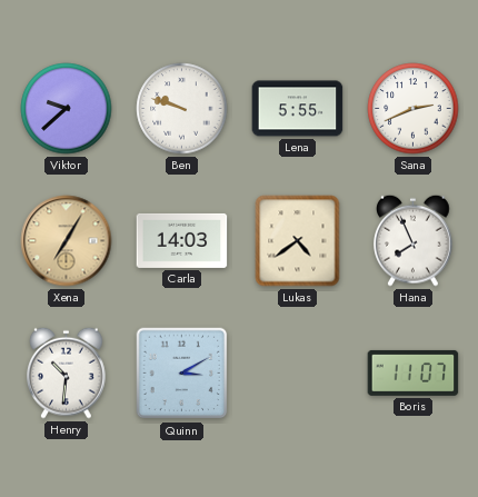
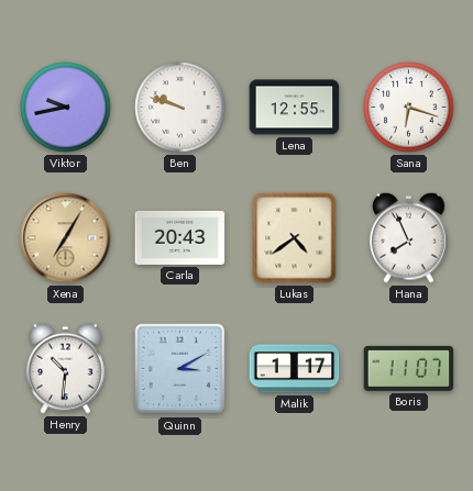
Viktor: 9:38 -> 9:43 (66, 108)
Lena: 5:55 -> 12:55 (295, 108)
Sana: 2:41 -> 6:18 (409, 108)
Carla: 14:03 -> 20:43 (180, 237)
Malik: none -> 1:17 (295, 369)
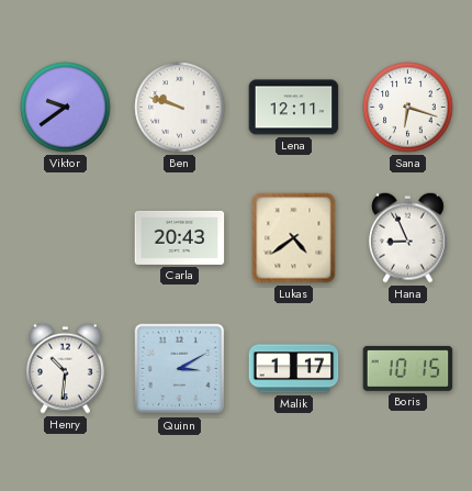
Viktor: 9:43 -> 9:39 (66, 108)
Lena: 12:55 -> 12:11 (294, 108)
Xena: 7:05 -> none (66, 238)
Hana: 7:56 -> 8:56 (408, 237)
Boris: 11:07 -> 10:15 (408, 368)
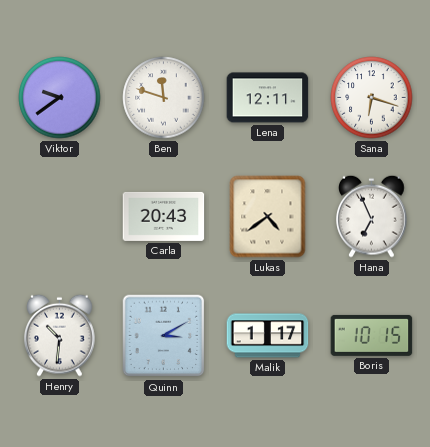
Ben: 9:48 -> 11:48 (164, 98)
Hana: 8:56 -> 6:56 (372, 216)
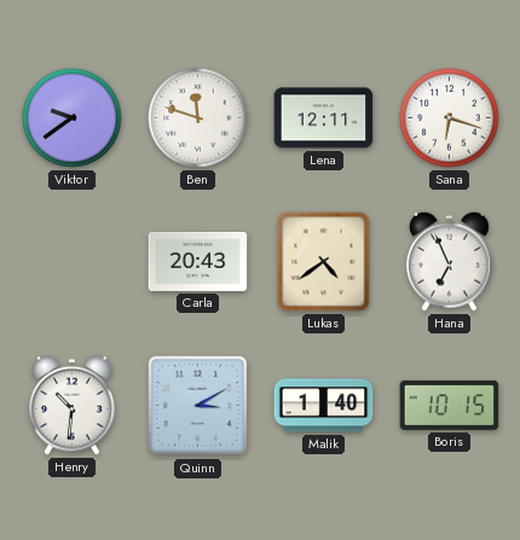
Malik: 1:17 -> 1:40 (324, 406)
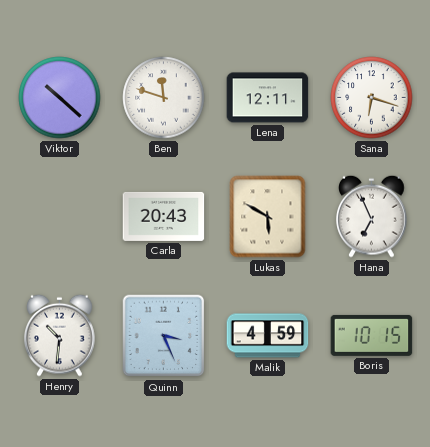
Viktor: 9:39 -> 10:22 (60, 98)
Lukas: 4:39 -> 5:50 (268, 217)
Quinn: 3:10 -> 3:26 (164, 336)
Malik: 1:40 -> 4:59 (268, 336)
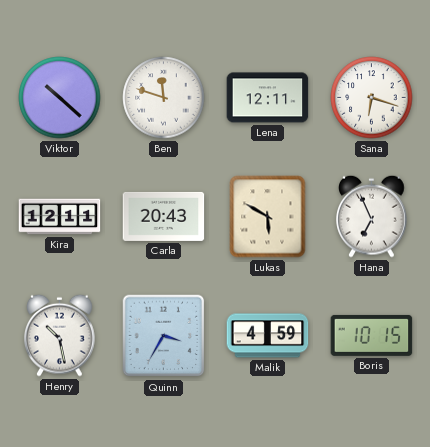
Kira: none -> 12:11 (60, 217)
Henry: 10:31 -> 10:28 (60, 335)
Quinn: 3:26 -> 3:35 (164, 336)
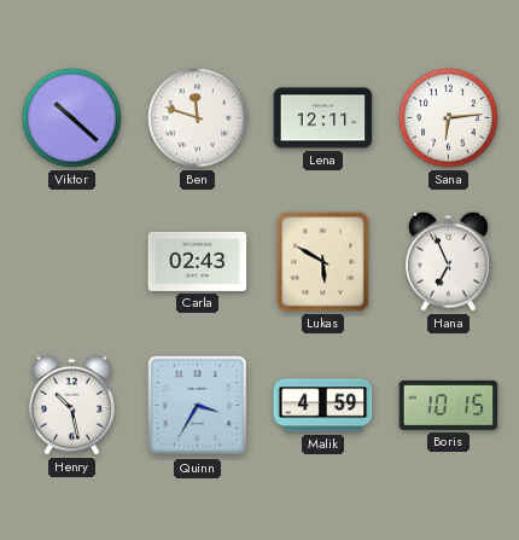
Sana: 6:18 -> 6:14 (449, 118)
Kira: 12:11 -> none (60, 217)
Carla: 20:43 -> 02:43 (198, 261)
